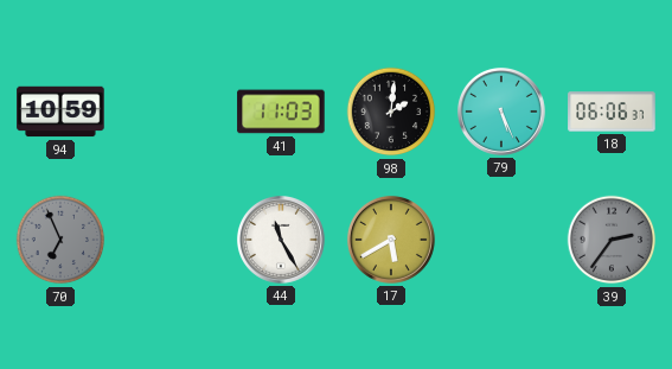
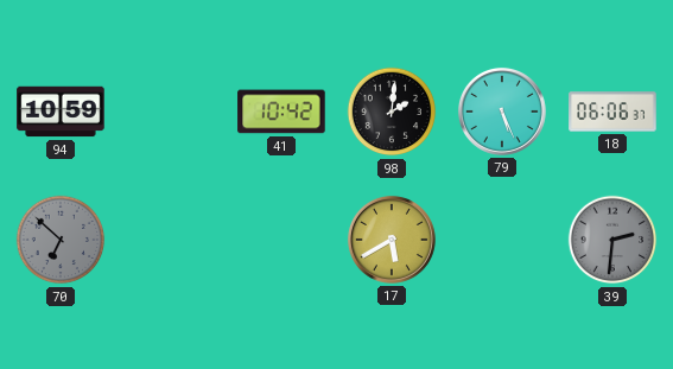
41: 11:03 -> 10:42 (281, 112)
70: 6:56 -> 6:52 (61, 240)
44: 11:25 -> none (281, 240)
39: 2:36 -> 2:31 (612, 240)
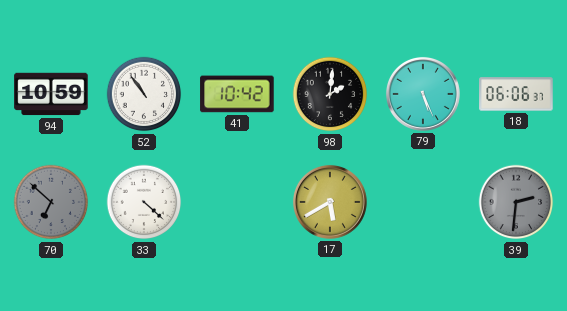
52: none -> 10:54 (144, 94)
33: none -> 4:22 (144, 202)
